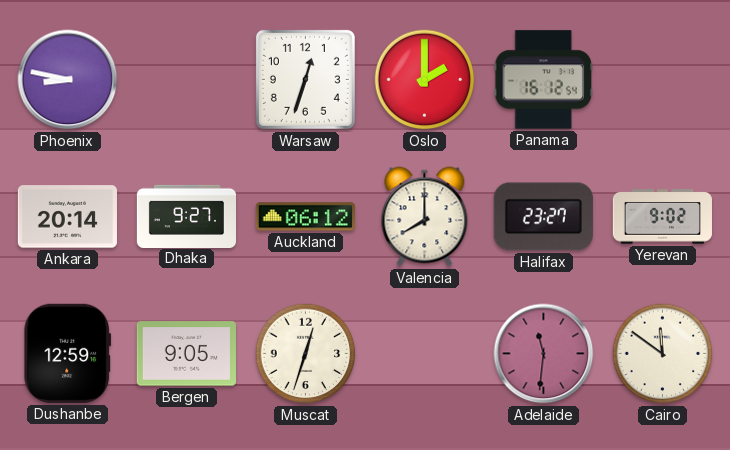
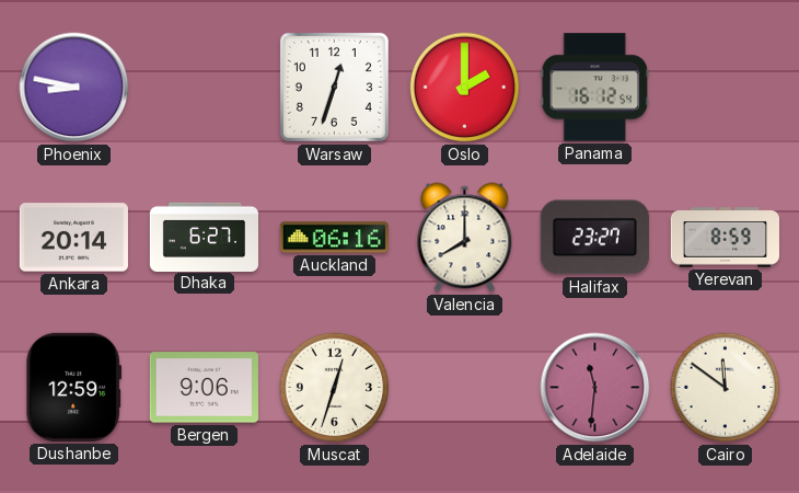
Dhaka: 9:27 -> 6:27 (204, 237)
Auckland: 06:12 -> 06:16 (334, 238)
Yerevan: 9:02 -> 8:59 (725, 238)
Bergen: 9:05 -> 9:06 (204, 388)
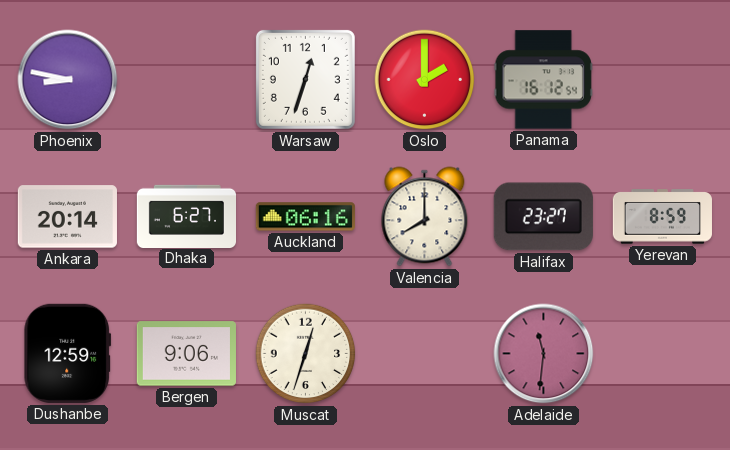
Cairo: 11:51 -> none (726, 388)
